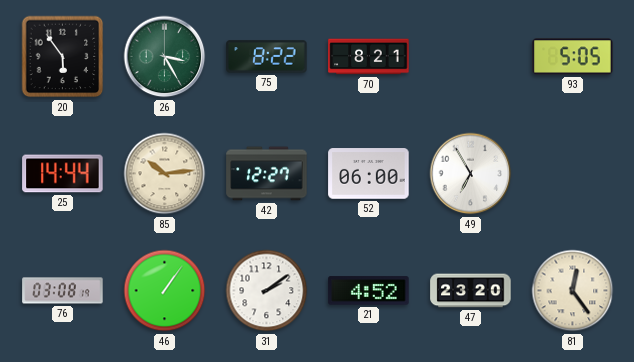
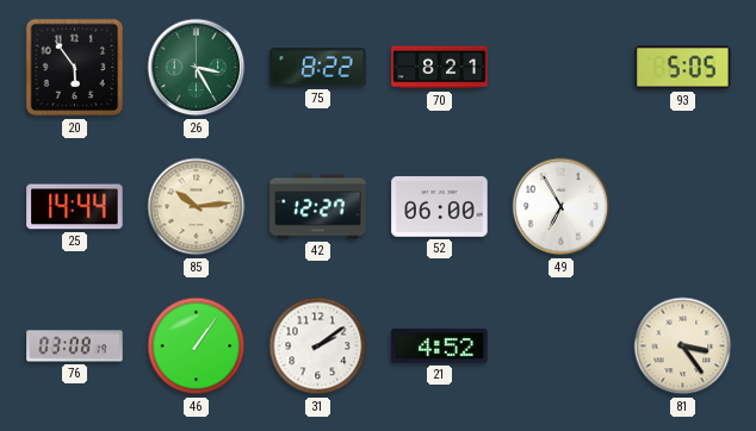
47: 23:20 -> none (471, 291)
81: 12:24 -> 3:24 (683, 346)
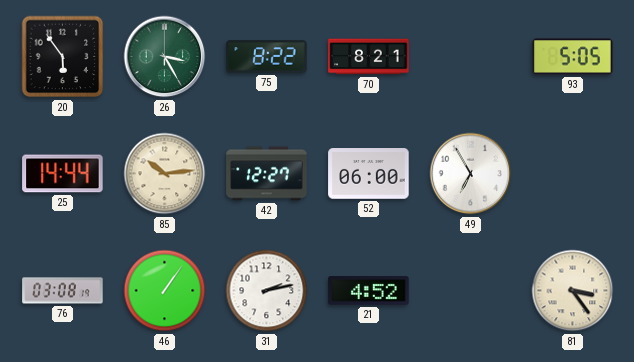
31: 2:09 -> 2:13 (267, 291)
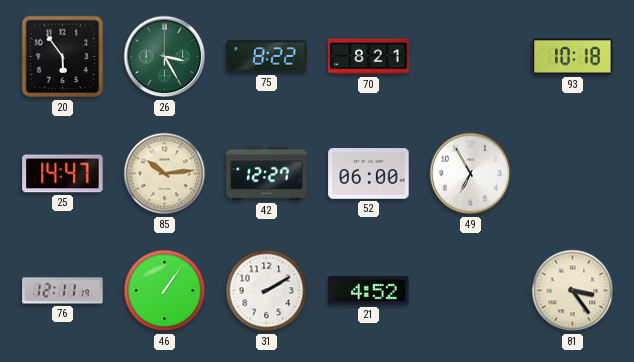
93: 5:05 -> 10:18 (573, 57)
25: 14:44 -> 14:47 (63, 174)
76: 03:08 -> 12:11 (63, 291)
31: 2:13 -> 2:10 (267, 291)
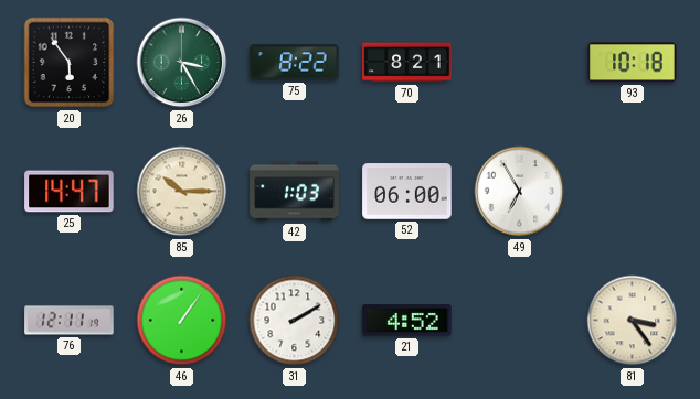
85: 10:14 -> 10:15 (182, 192)
42: 12:27 -> 1:03 (295, 192)
